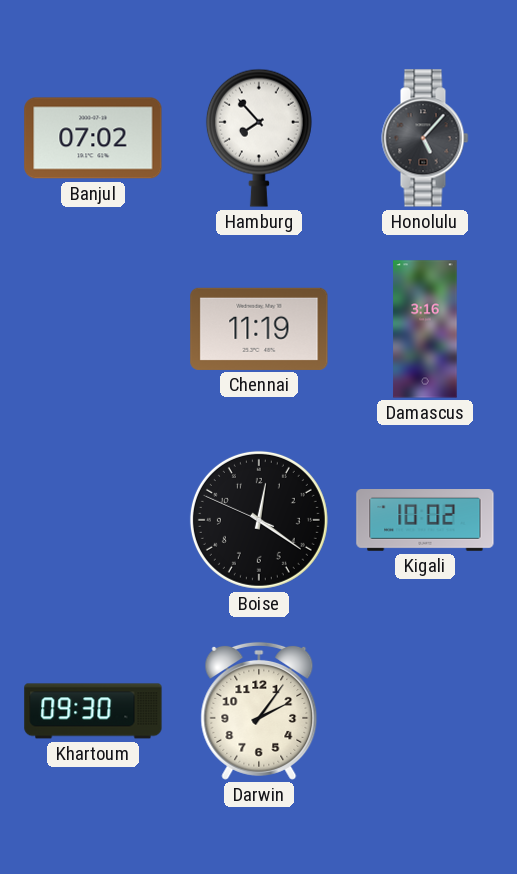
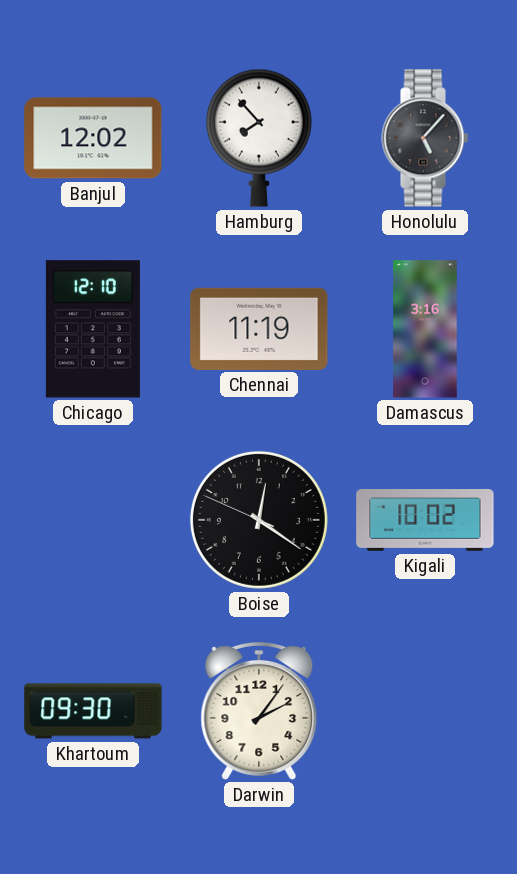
Banjul: 07:02 -> 12:02 (93, 138)
Chicago: none -> 12:10 (93, 329)
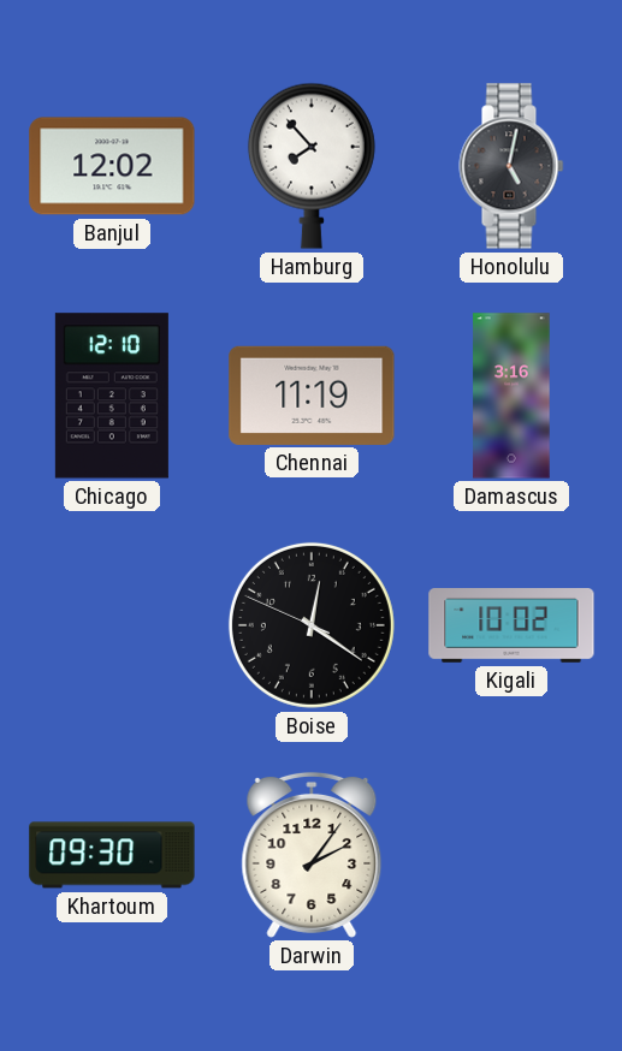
Honolulu: 5:07 -> 5:02 (511, 166)
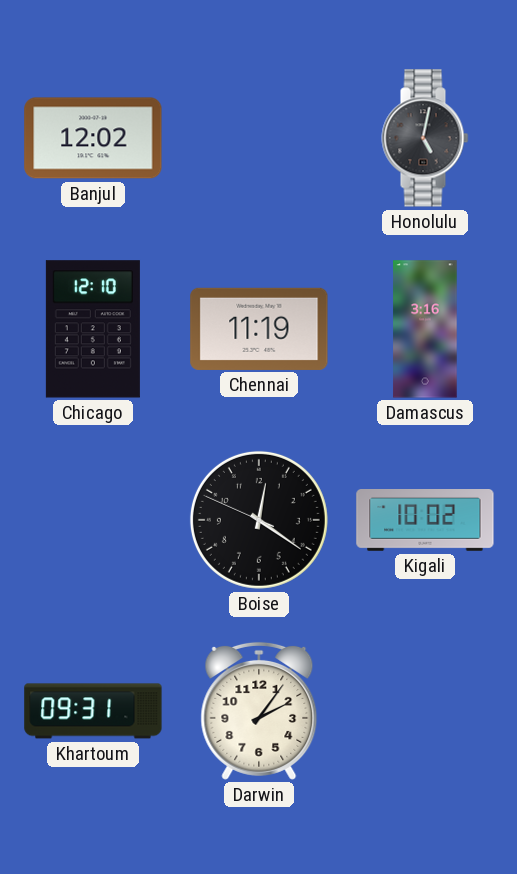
Hamburg: 7:53 -> none (312, 166)
Khartoum: 09:30 -> 09:31 (93, 711)
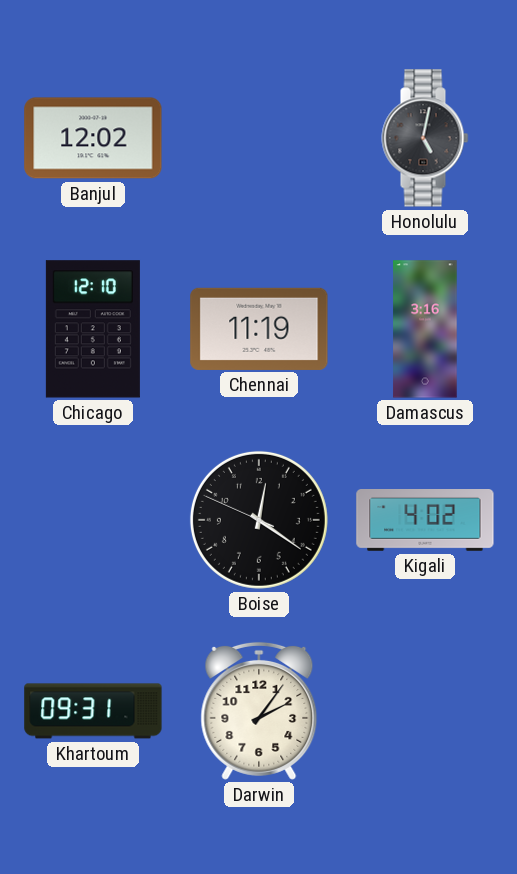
Kigali: 10:02 -> 4:02 (425, 521)
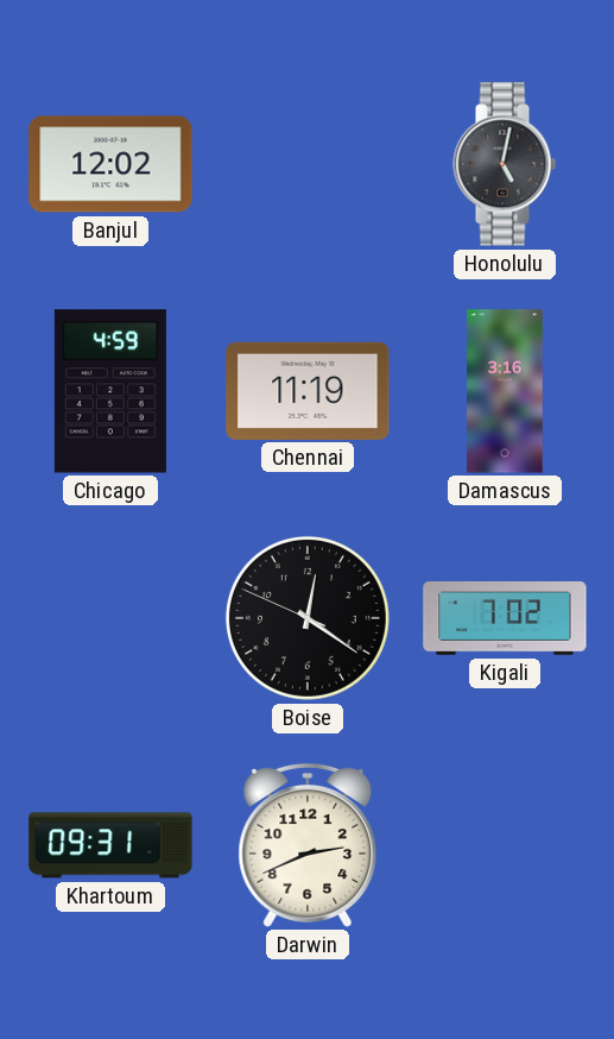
Chicago: 12:10 -> 4:59 (110, 391)
Kigali: 4:02 -> 7:02 (505, 619)
Darwin: 2:06 -> 2:41 (308, 845)
